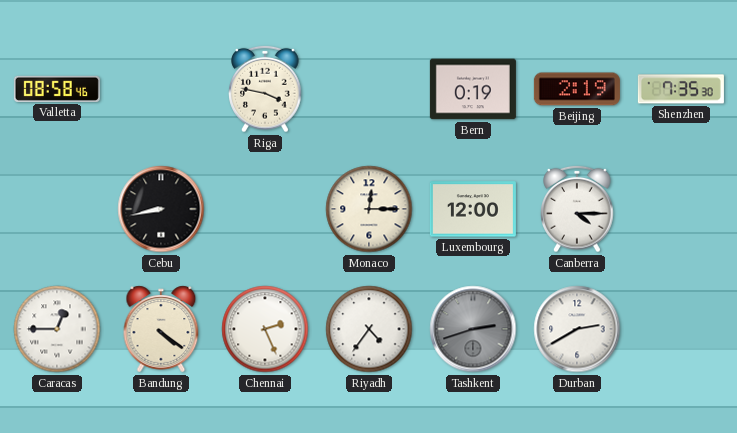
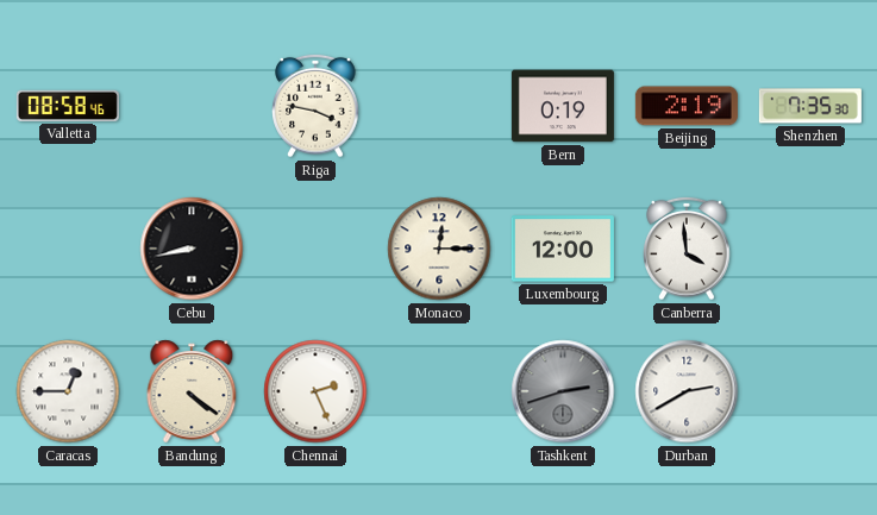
Canberra: 4:15 -> 3:59 (687, 249)
Riyadh: 4:36 -> none (369, 329)
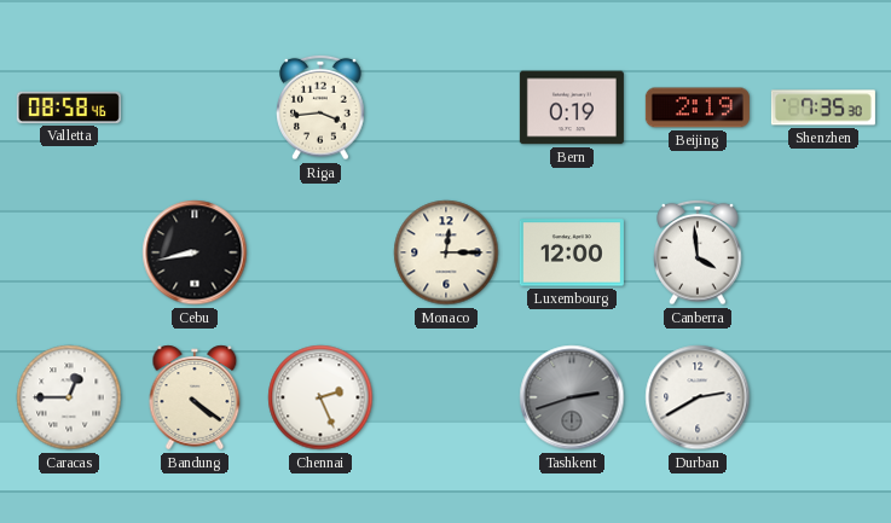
Riga: 3:47 -> 3:44 (320, 107)
